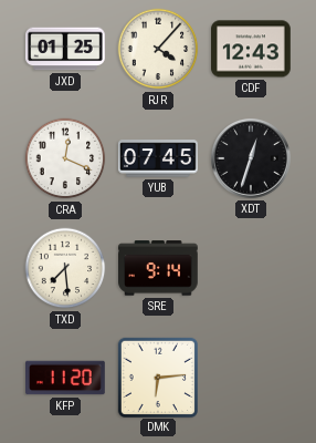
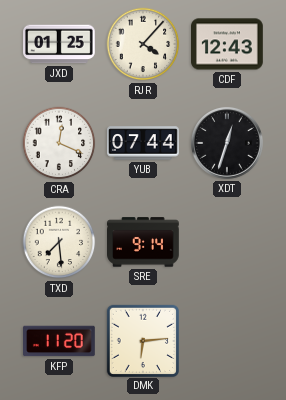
YUB: 07:45 -> 07:44 (144, 143)
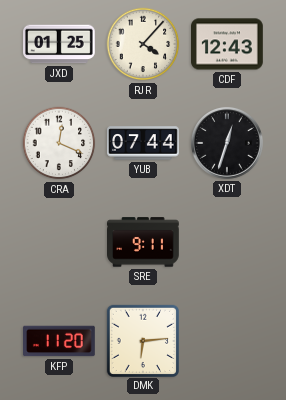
TXD: 7:29 -> none (59, 242)
SRE: 9:14 -> 9:11 (143, 242)
